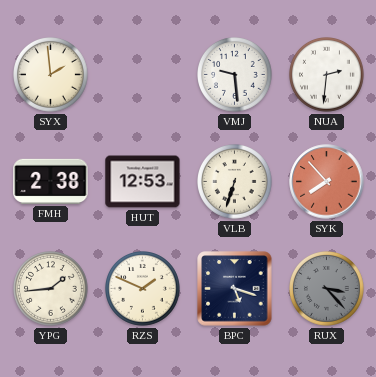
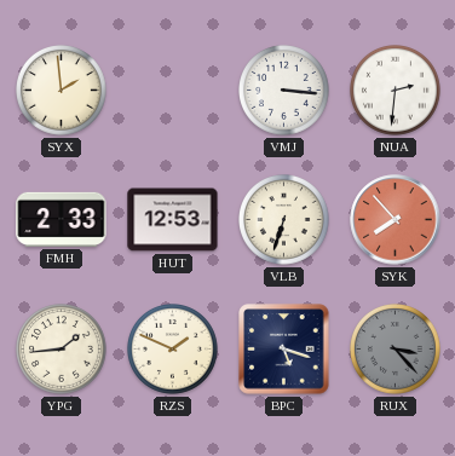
VMJ: 9:29 -> 3:16 (284, 91)
FMH: 2:38 -> 2:33 (62, 219)
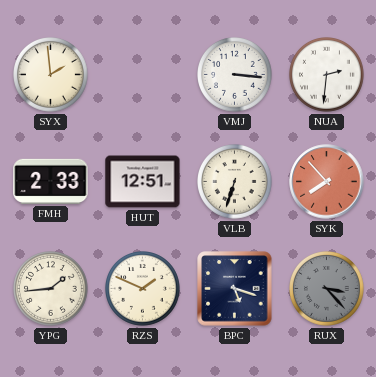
HUT: 12:53 -> 12:51 (143, 182)
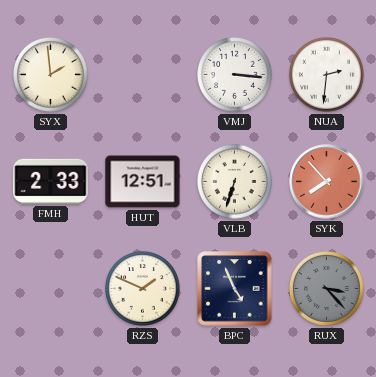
YPG: 1:44 -> none (51, 289)
BPC: 5:18 -> 4:56 (235, 289)
